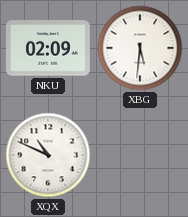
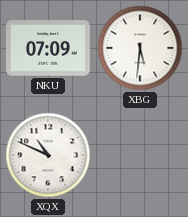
NKU: 02:09 -> 07:09 (48, 48)
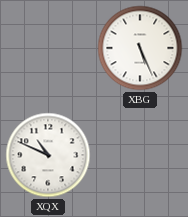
NKU: 07:09 -> none (48, 48)
XBG: 5:31 -> 5:26 (140, 48)
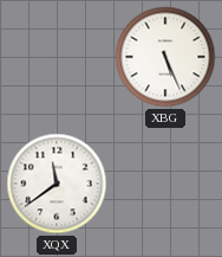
XQX: 10:49 -> 11:39 (57, 184)
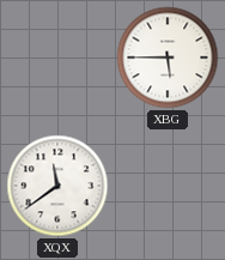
XBG: 5:26 -> 5:45 (168, 58)
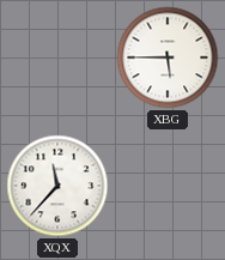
XQX: 11:39 -> 11:37 (57, 186)
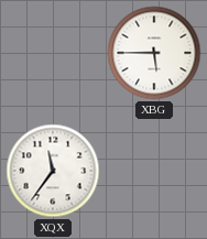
XQX: 11:37 -> 11:36 (53, 171)
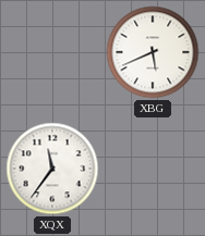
XBG: 5:45 -> 5:41 (153, 52)
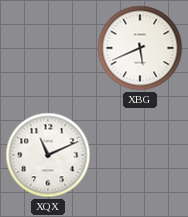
XQX: 11:36 -> 11:11 (48, 155)
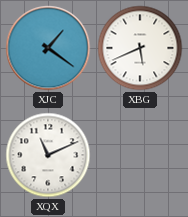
XJC: none -> 1:21 (48, 48)
